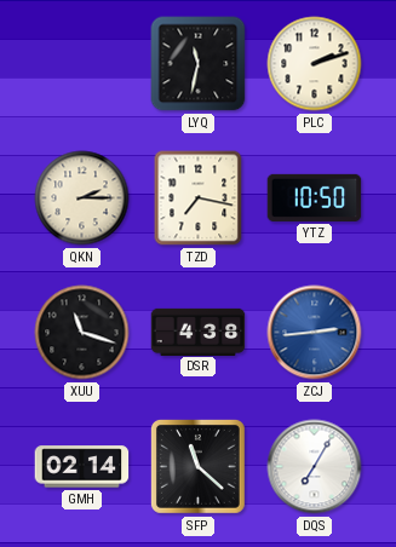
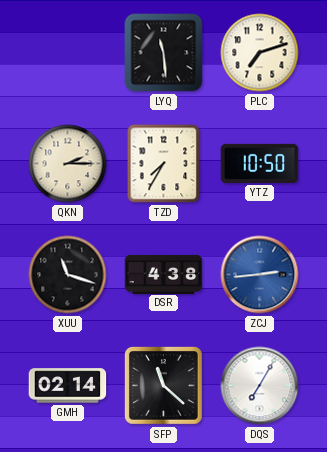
LYQ: 11:32 -> 11:29 (164, 53)
PLC: 2:12 -> 7:12 (260, 53)
TZD: 7:17 -> 7:35 (164, 164)
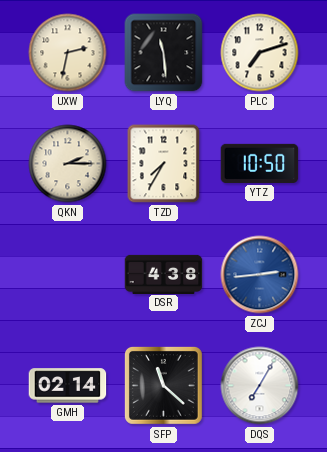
UXW: none -> 2:32 (68, 53)
XUU: 11:18 -> none (68, 275)
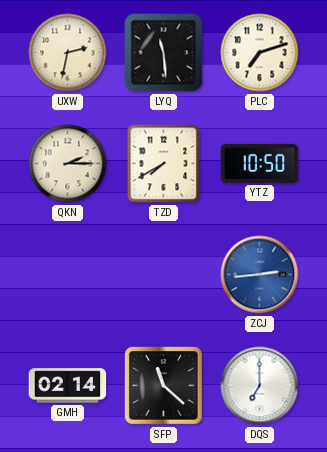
TZD: 7:35 -> 7:40 (164, 164)
DSR: 4:38 -> none (164, 274)
DQS: 7:05 -> 7:00 (260, 386)
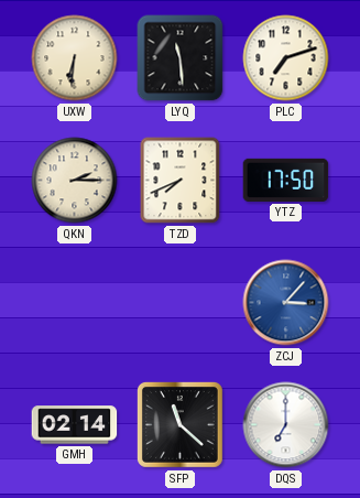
UXW: 2:32 -> 6:31 (75, 58)
TZD: 7:40 -> 7:41 (181, 181)
YTZ: 10:50 -> 17:50 (286, 180)
ZCJ: 2:44 -> 3:07 (286, 303)
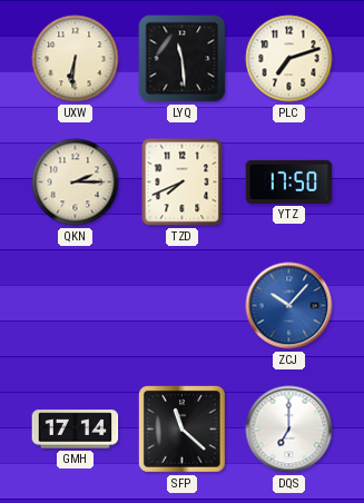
ZCJ: 3:07 -> 10:07 (289, 306)
GMH: 02:14 -> 17:14 (76, 430)
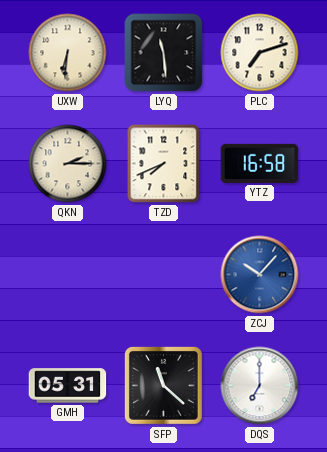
YTZ: 17:50 -> 16:58 (260, 163)
GMH: 17:14 -> 05:31 (68, 386)
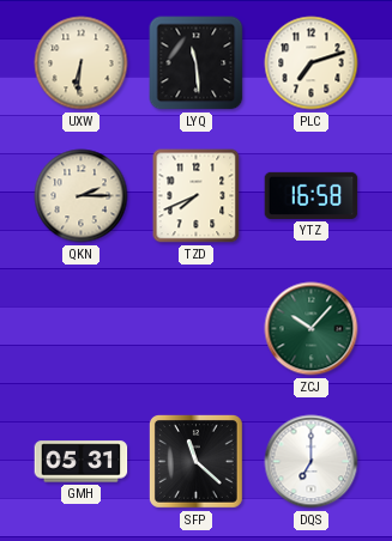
ZCJ dial: blue -> green (312, 329)
